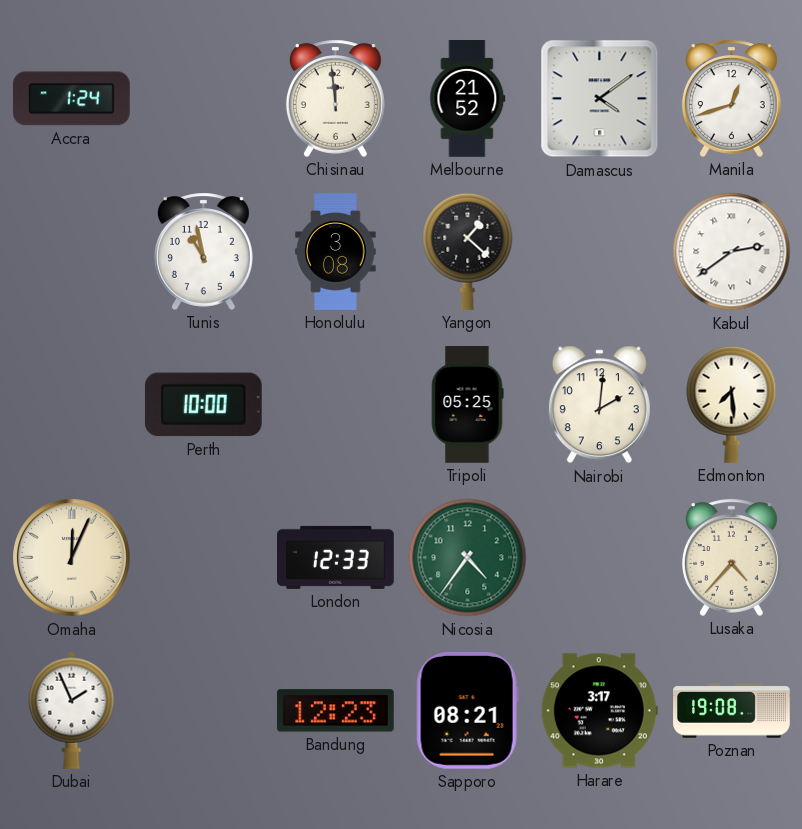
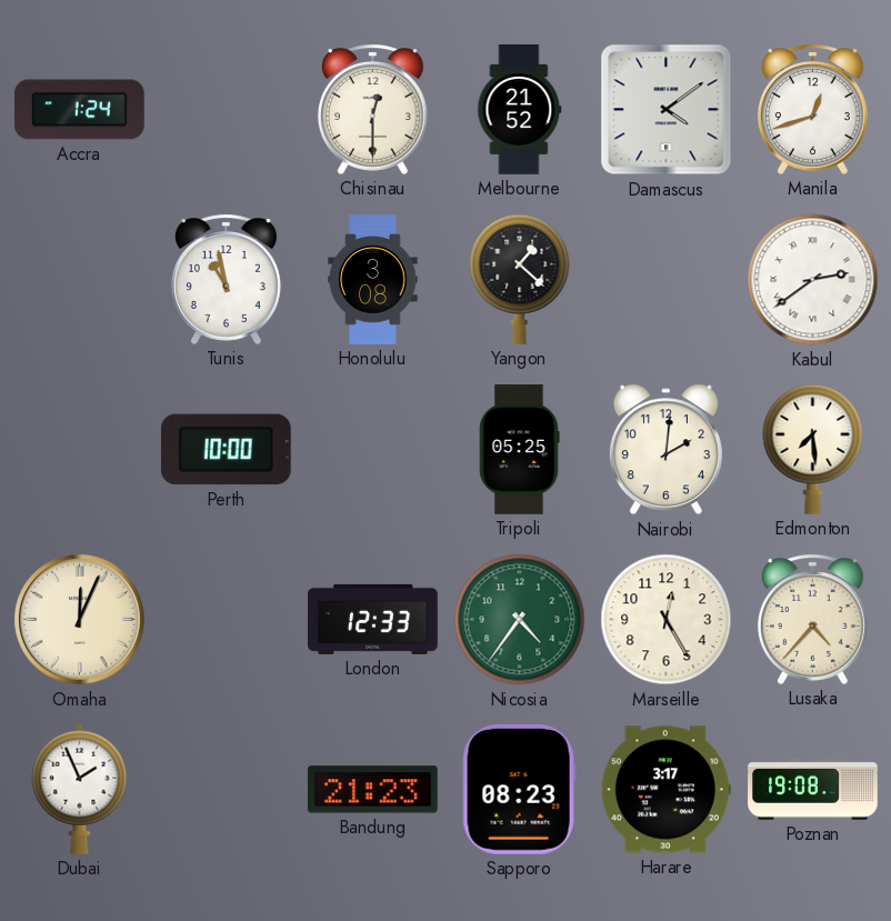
Chisinau: 11:59 -> 12:30 (372, 109)
Marseille: none -> 12:25 (667, 620)
Bandung: 12:23 -> 21:23 (372, 790)
Sapporo: 08:21 -> 08:23 (519, 789)
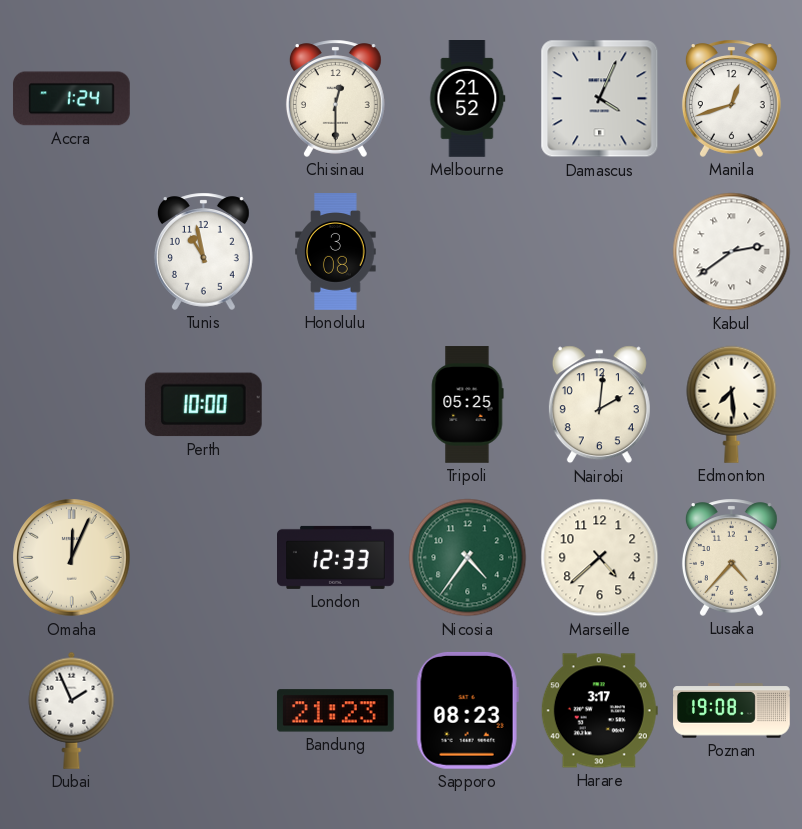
Damascus: 4:09 -> 4:04 (600, 99)
Yangon: 1:22 -> none (520, 279)
Marseille: 12:25 -> 4:38 (600, 558)
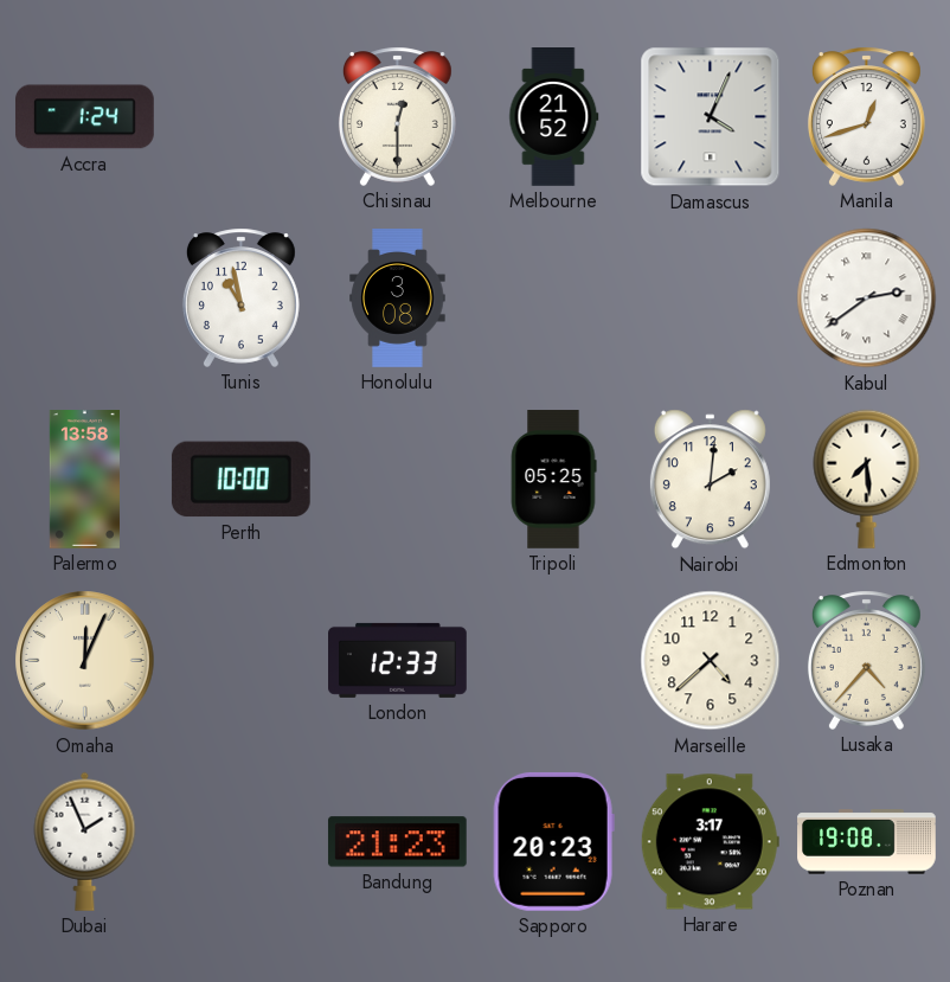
Palermo: none -> 13:58 (84, 480)
Nicosia: 4:36 -> none (468, 558)
Sapporo: 08:23 -> 20:23 (553, 841)
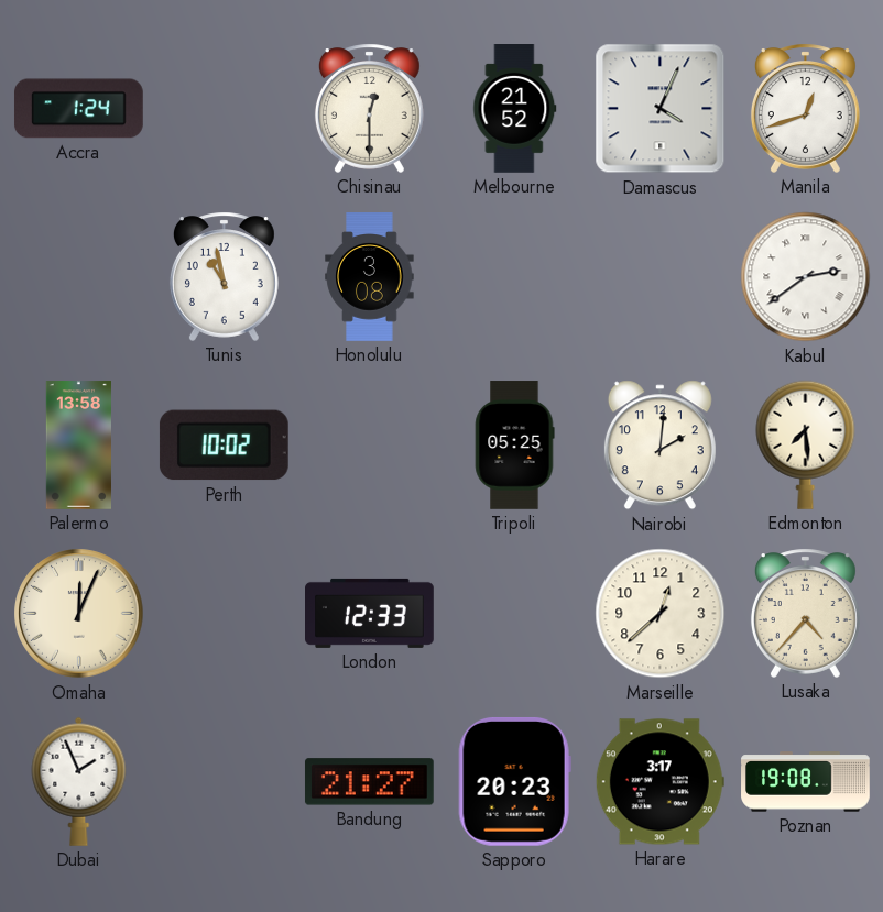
Perth: 10:00 -> 10:02 (224, 446)
Marseille: 4:38 -> 12:38 (661, 614)
Bandung: 21:23 -> 21:27 (369, 782)
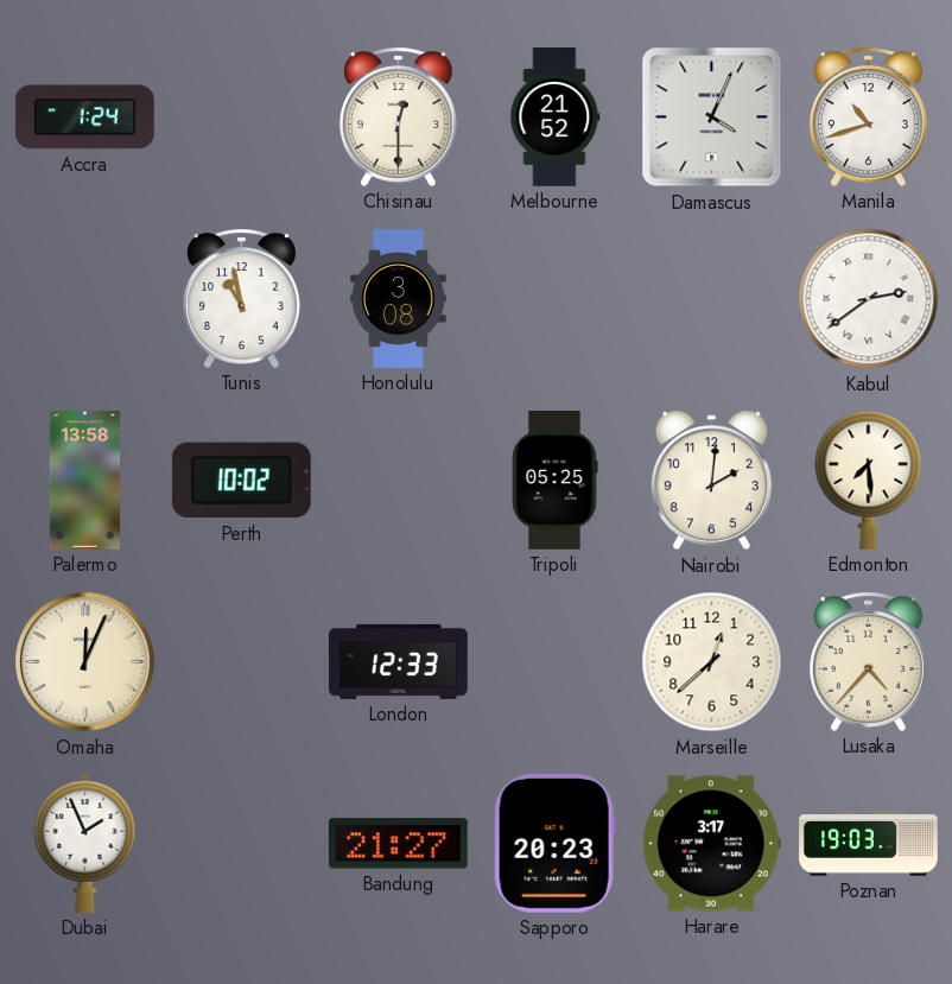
Manila: 12:42 -> 10:42 (868, 116)
Poznan: 19:08 -> 19:03 (869, 844)
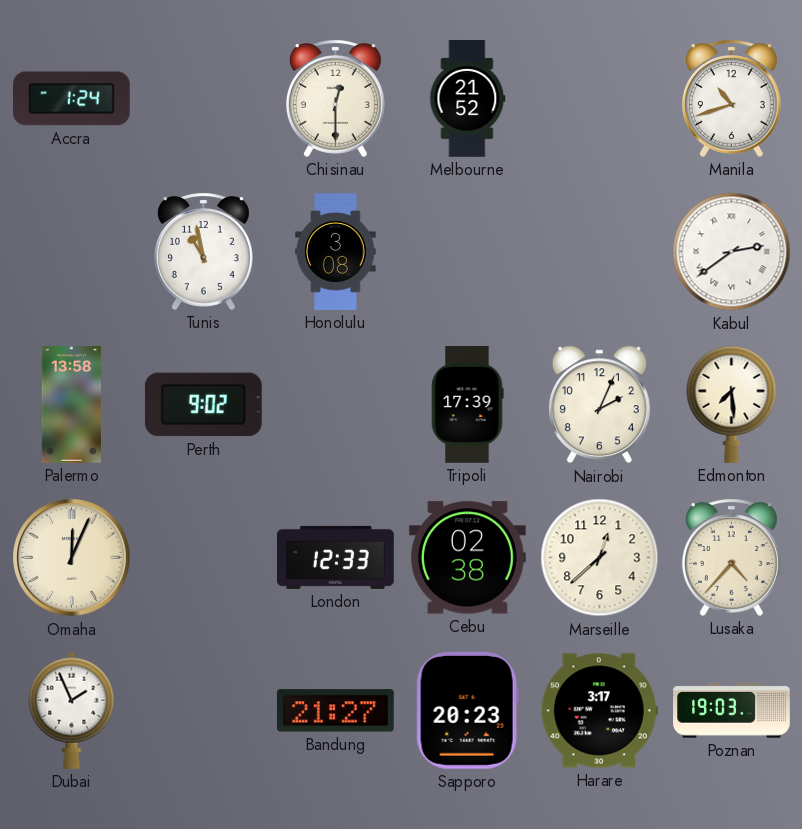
Damascus: 4:04 -> none (712, 118)
Perth: 10:02 -> 9:02 (203, 405)
Tripoli: 05:25 -> 17:39 (467, 405)
Nairobi: 2:01 -> 2:04 (599, 405)
Cebu: none -> 02:38 (468, 558)
